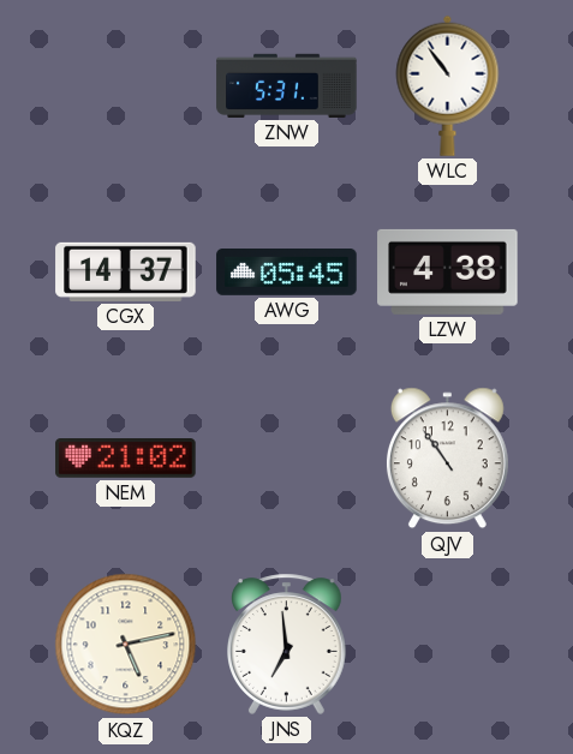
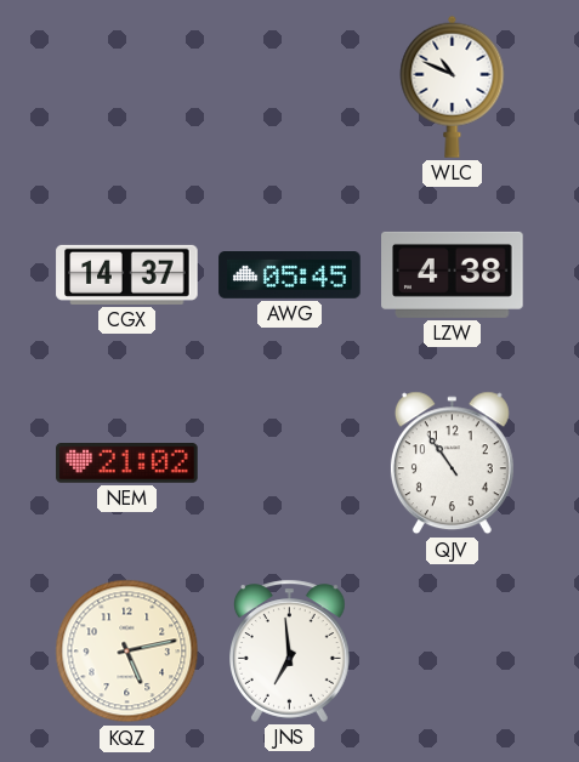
ZNW: 5:31 -> none (287, 85)
WLC: 10:54 -> 10:49 (453, 86)
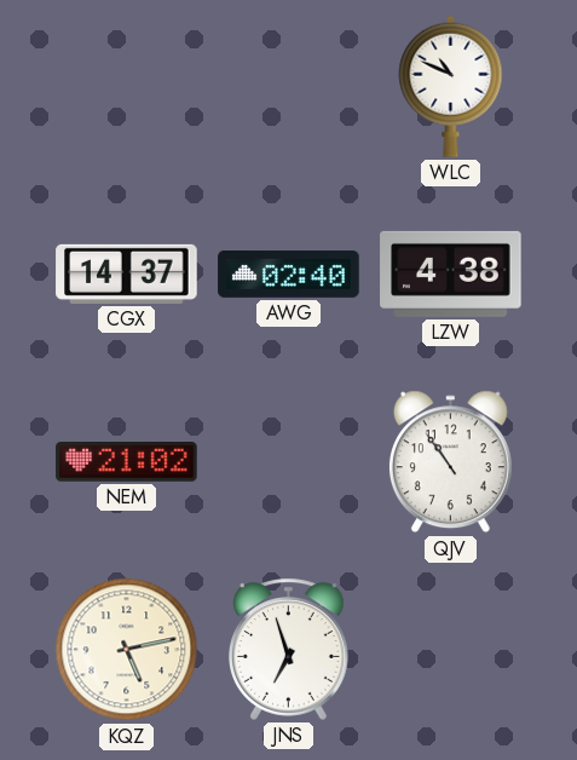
AWG: 05:45 -> 02:40 (289, 275)
JNS: 6:59 -> 6:57 (289, 649)
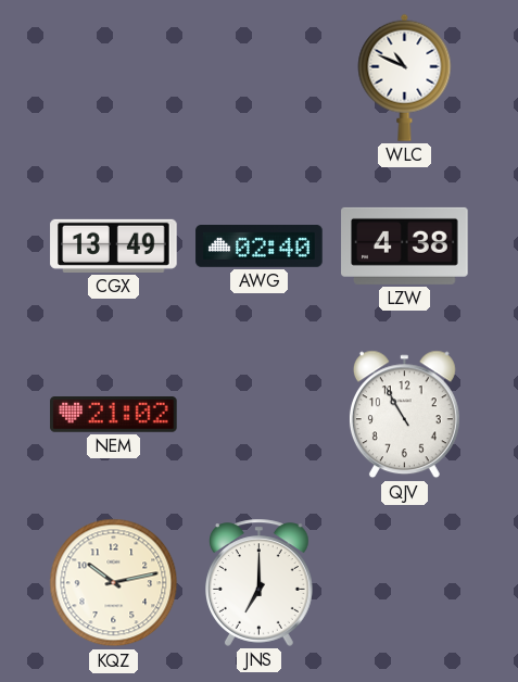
CGX: 14:37 -> 13:49 (114, 245)
QJV: 10:54 -> 10:55 (404, 415)
KQZ: 5:13 -> 10:13 (114, 583)
JNS: 6:57 -> 7:00 (260, 582)
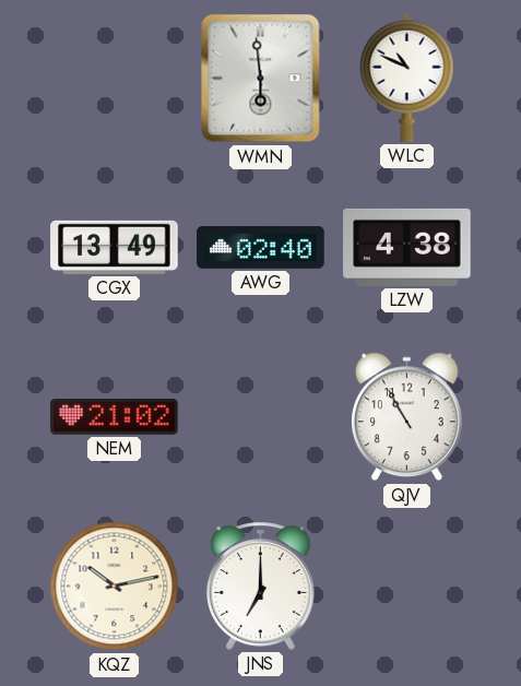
WMN: none -> 5:59 (261, 79)
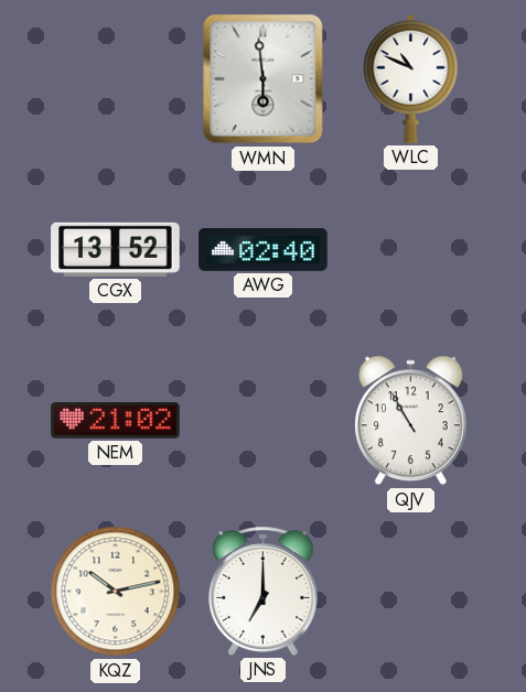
CGX: 13:49 -> 13:52 (116, 249)
LZW: 4:38 -> none (407, 247)
